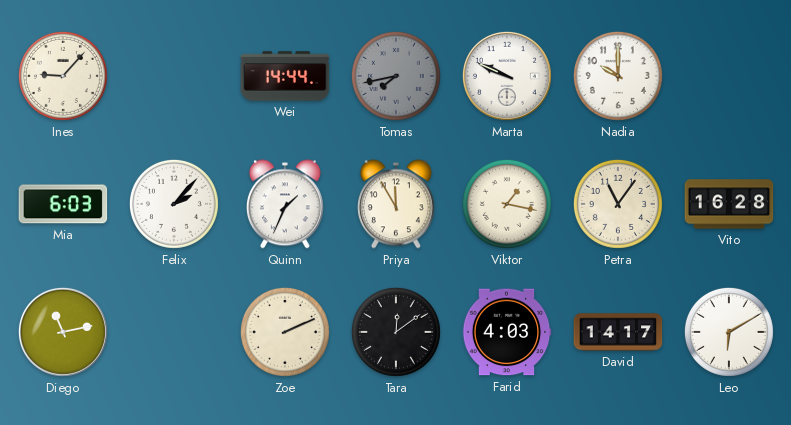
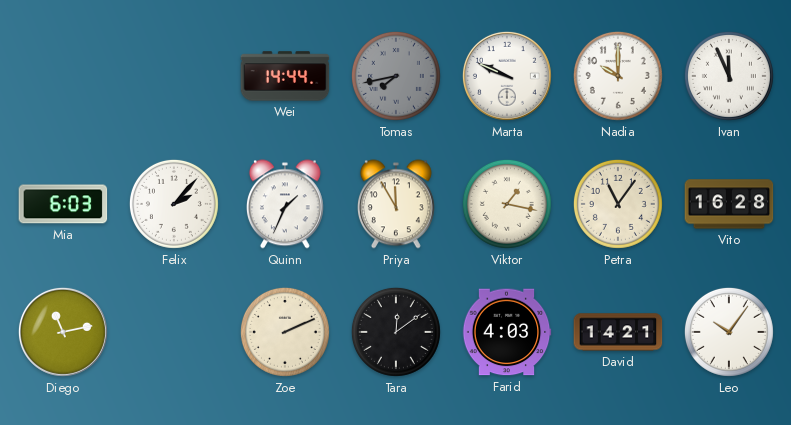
Ines: 9:07 -> none (63, 76)
Ivan: none -> 11:56 (729, 76)
David: 14:17 -> 14:21 (618, 332)
Leo: 6:10 -> 10:06 (729, 332)
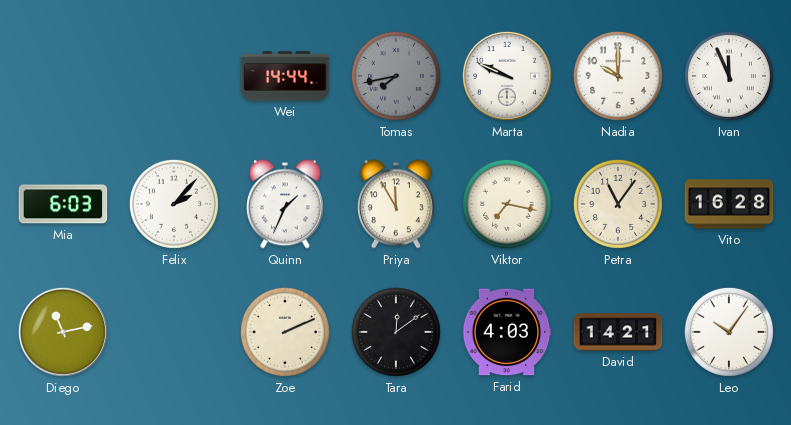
Viktor: 1:17 -> 7:17 (507, 204)
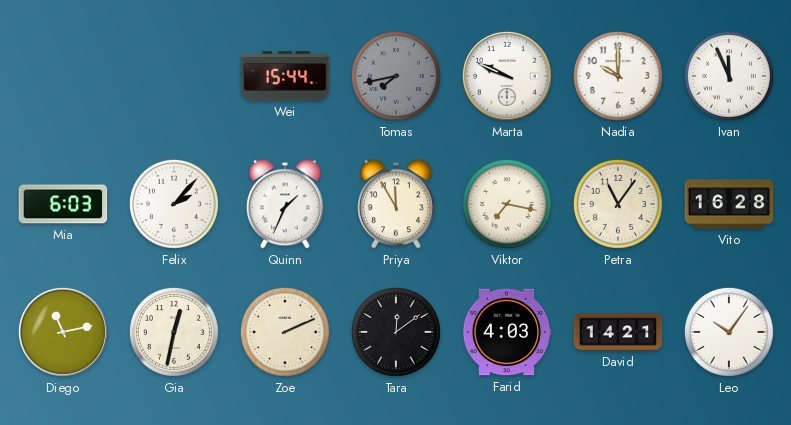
Wei: 14:44 -> 15:44 (285, 76)
Gia: none -> 12:32 (174, 332)
